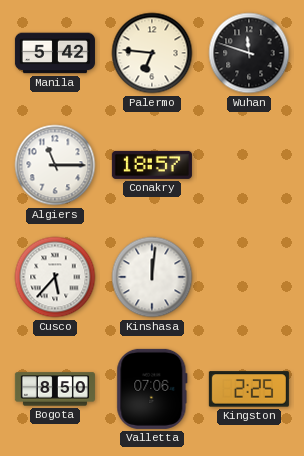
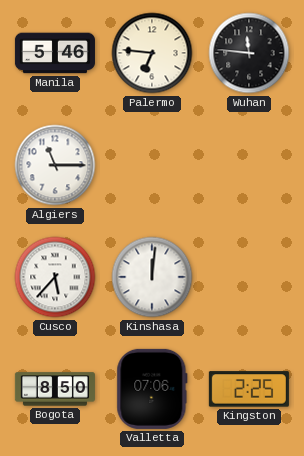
Manila: 5:42 -> 5:46 (55, 53)
Wuhan: 11:48 -> 11:46 (249, 53)
Conakry: 18:57 -> none (152, 165)
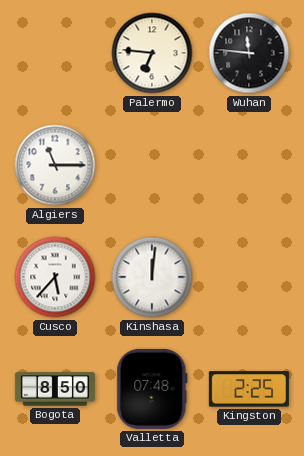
Manila: 5:46 -> none (55, 53)
Valletta: 07:06 -> 07:48 (152, 389)
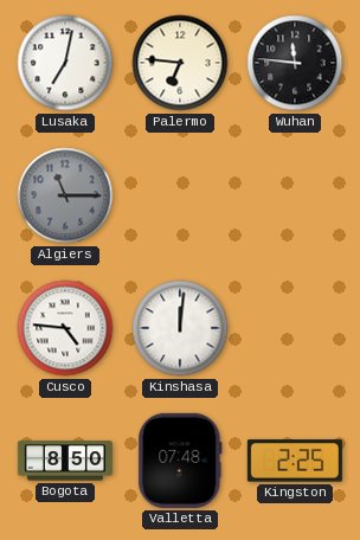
Lusaka: none -> 7:02 (65, 63)
Algiers dial: white -> grey (65, 195)
Cusco: 5:37 -> 4:46 (65, 328)
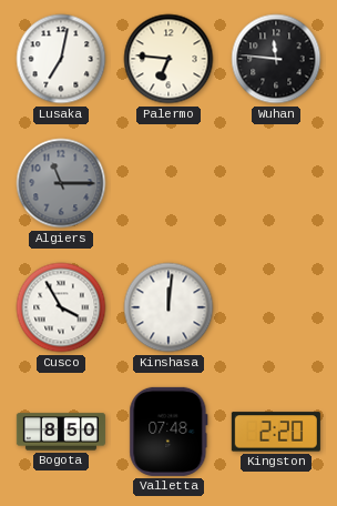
Cusco: 4:46 -> 3:55 (61, 307)
Kingston: 2:25 -> 2:20 (276, 432)
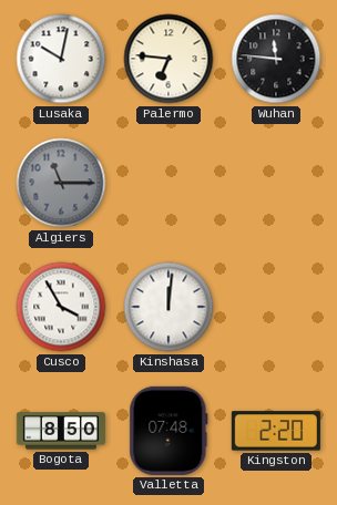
Lusaka: 7:02 -> 10:02 (61, 59)
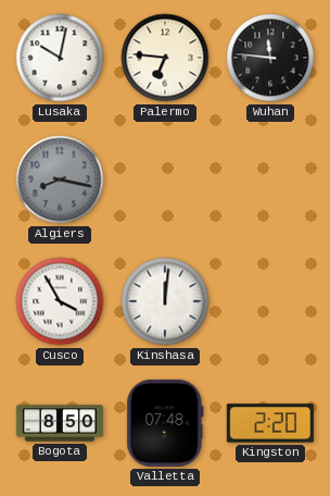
Algiers: 11:15 -> 8:17 (60, 179)
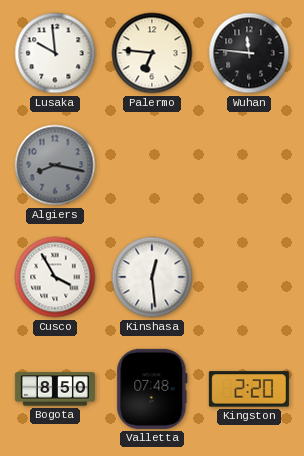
Lusaka: 10:02 -> 9:59 (55, 53)
Kinshasa: 12:01 -> 12:29 (152, 277)
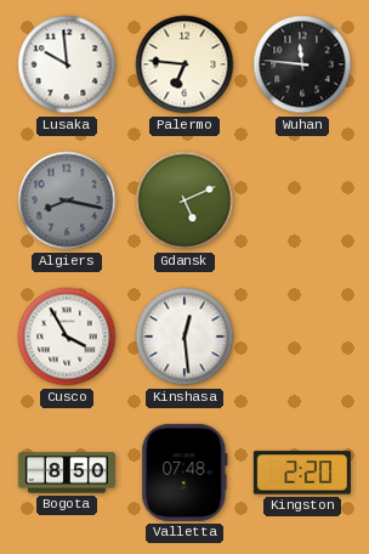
Gdansk: none -> 5:11 (184, 200)
